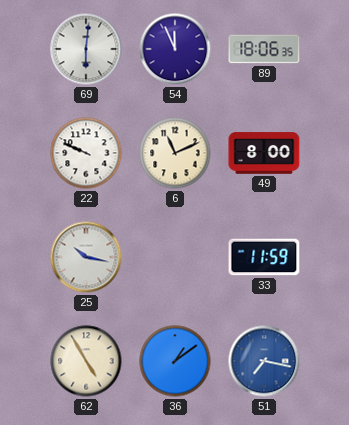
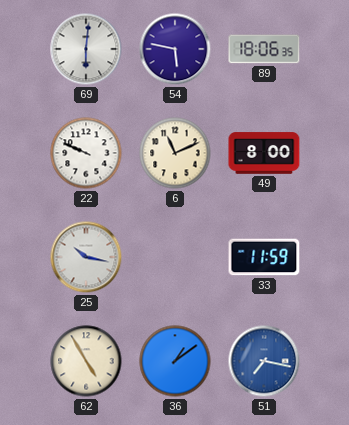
54: 11:56 -> 5:47 (175, 49)
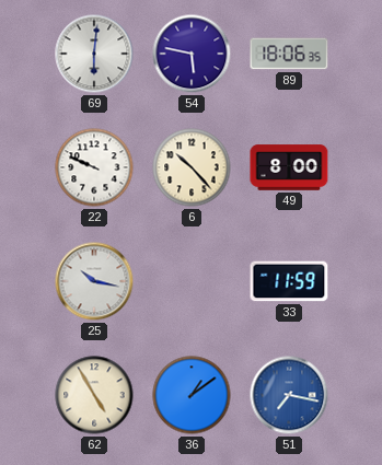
6: 11:11 -> 10:23 (192, 167)
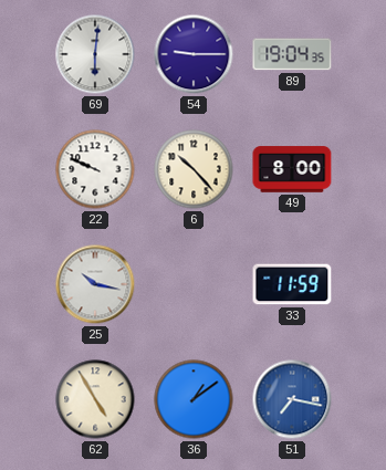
54: 5:47 -> 9:15 (194, 54)
89: 18:06 -> 19:04 (292, 54)
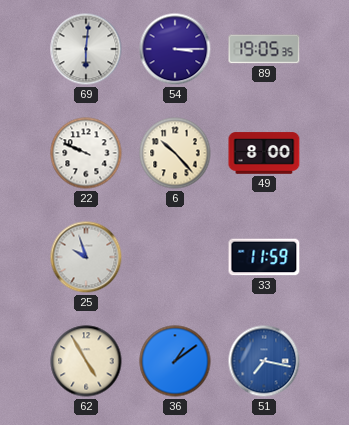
54: 9:15 -> 3:15 (175, 49)
89: 19:04 -> 19:05 (264, 49)
25: 10:17 -> 9:57 (86, 257)
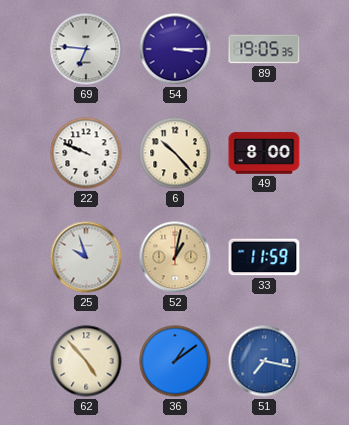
69: 6:01 -> 6:46 (86, 49)
52: none -> 1:02 (175, 257)
62: 4:55 -> 4:53 (86, 361)
